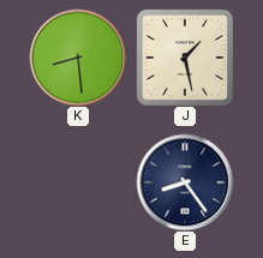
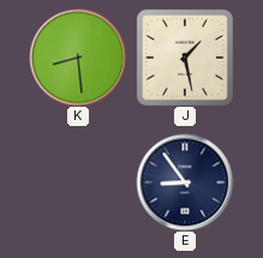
E: 8:24 -> 8:54 (185, 182)
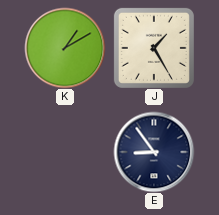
K: 8:29 -> 1:10 (65, 48)
J: 1:28 -> 1:25 (154, 48)
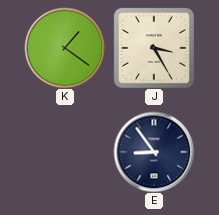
K: 1:10 -> 1:21 (65, 48)
J: 1:25 -> 3:25 (154, 48)
